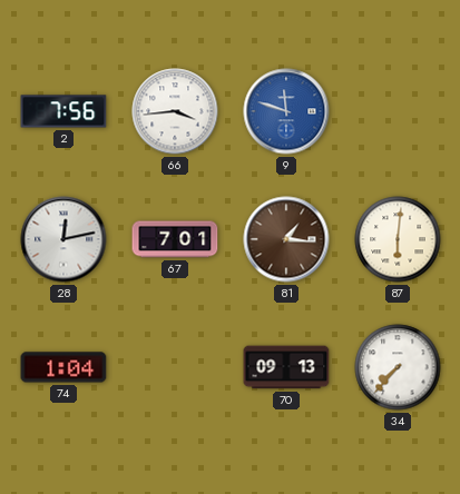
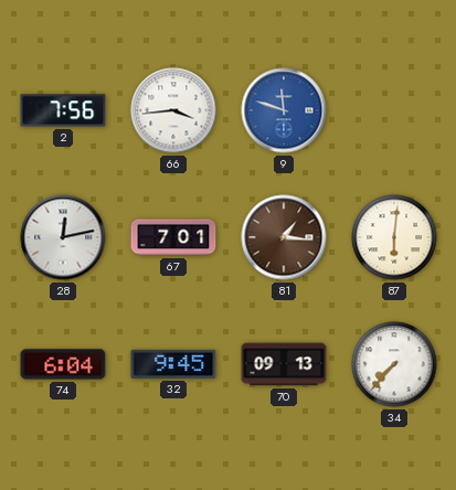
74: 1:04 -> 6:04 (63, 364)
32: none -> 9:45 (173, 364)
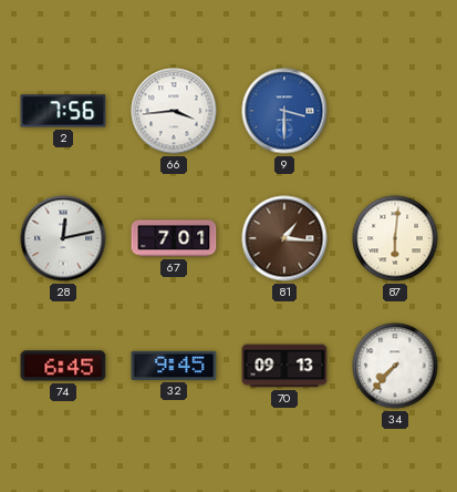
9: 11:48 -> 3:30 (284, 111)
74: 6:04 -> 6:45 (63, 366)
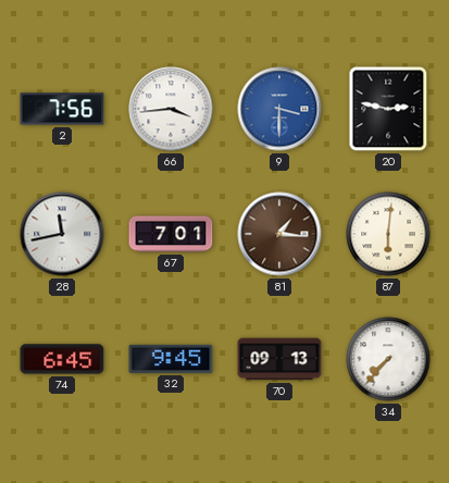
20: none -> 2:47 (388, 109)
28: 12:13 -> 11:43 (62, 234)
